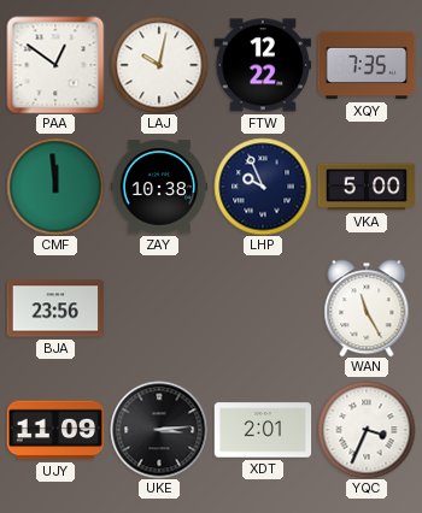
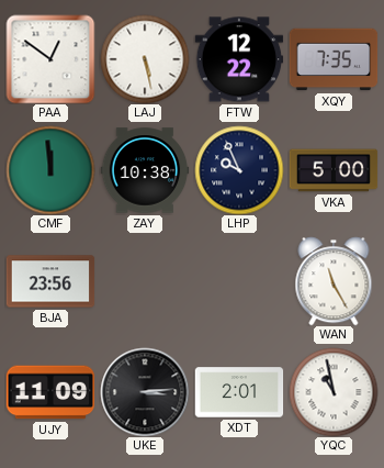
LAJ: 10:02 -> 5:28 (145, 59)
YQC: 3:34 -> 10:58 (334, 392)
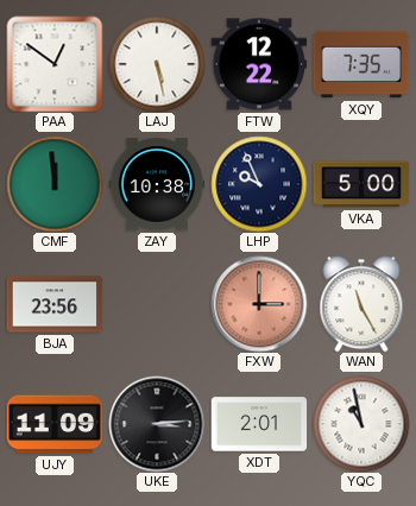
FXW: none -> 3:00 (259, 304)
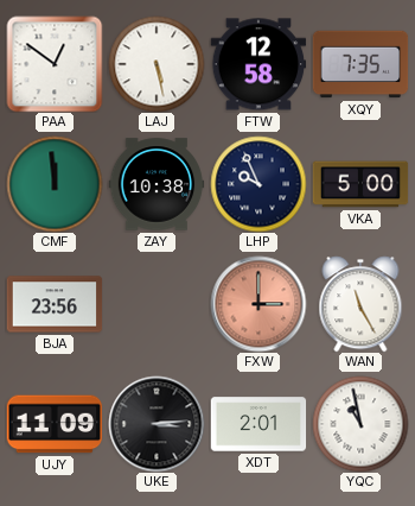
FTW: 12:22 -> 12:58 (258, 64)
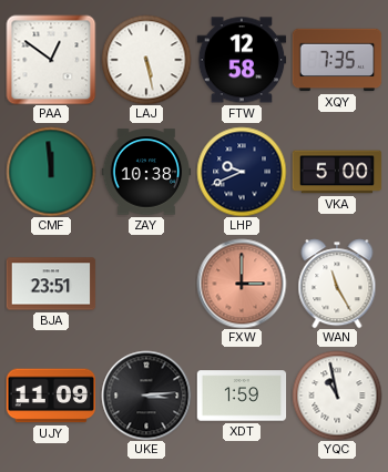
LHP: 9:56 -> 9:41 (242, 172)
BJA: 23:56 -> 23:51 (51, 284)
XDT: 2:01 -> 1:59 (242, 396)
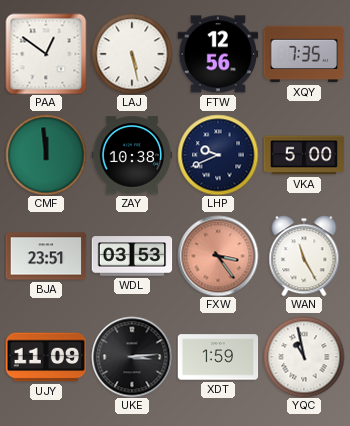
FTW: 12:58 -> 12:56 (218, 54)
WDL: none -> 03:53 (132, 256)
FXW: 3:00 -> 3:24 (218, 256)
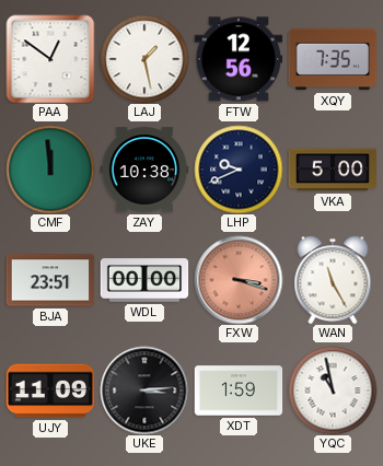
LAJ: 5:28 -> 1:28 (144, 59)
WDL: 03:53 -> 00:00 (144, 280)
FXW: 3:24 -> 3:18 (239, 280)
